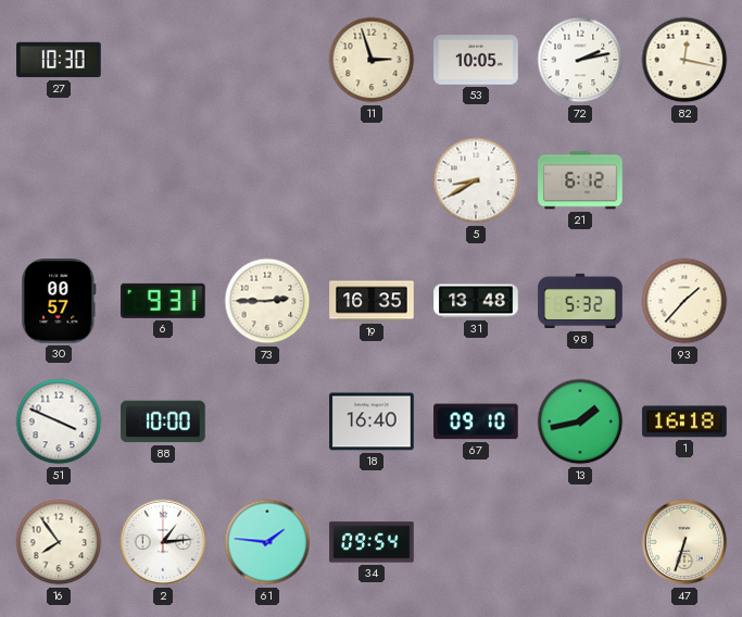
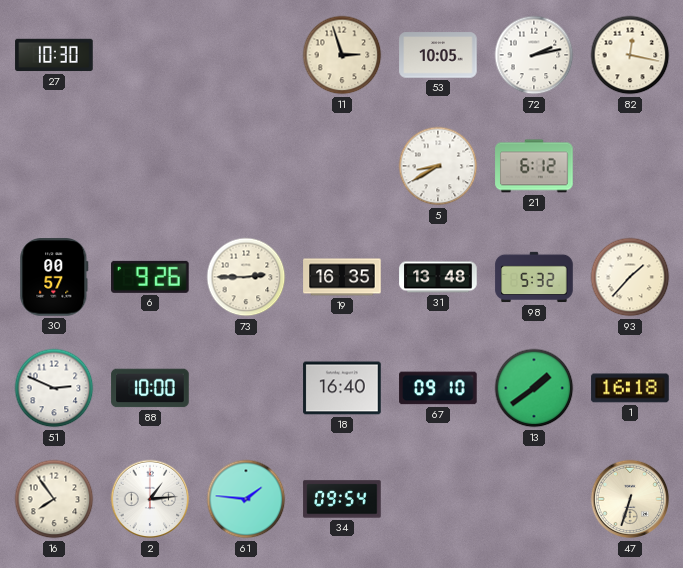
6: 9:31 -> 9:26 (151, 277)
51: 3:49 -> 2:49 (54, 388)
13: 1:43 -> 1:39 (534, 388)
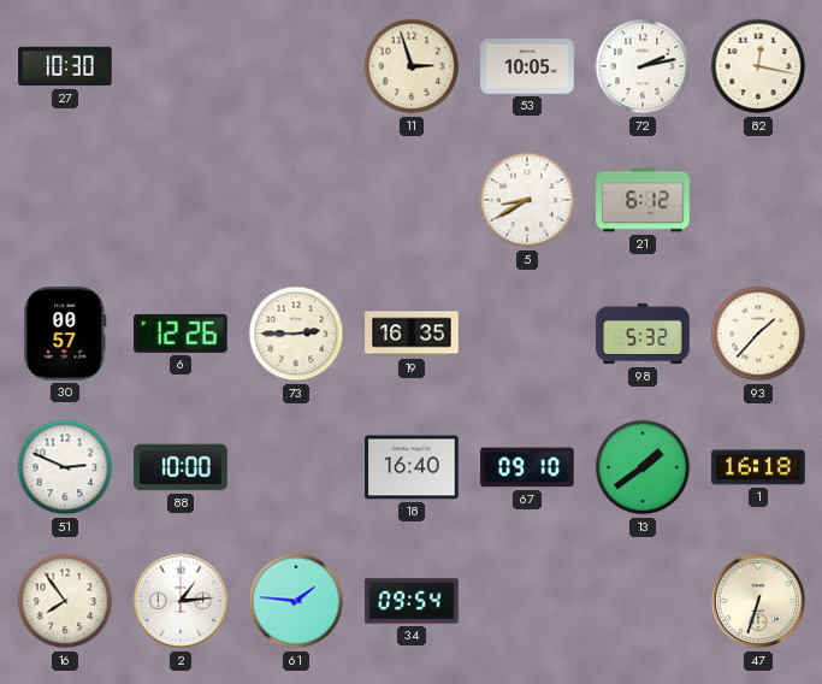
6: 9:26 -> 12:26 (182, 334)
31: 13:48 -> none (438, 277)
